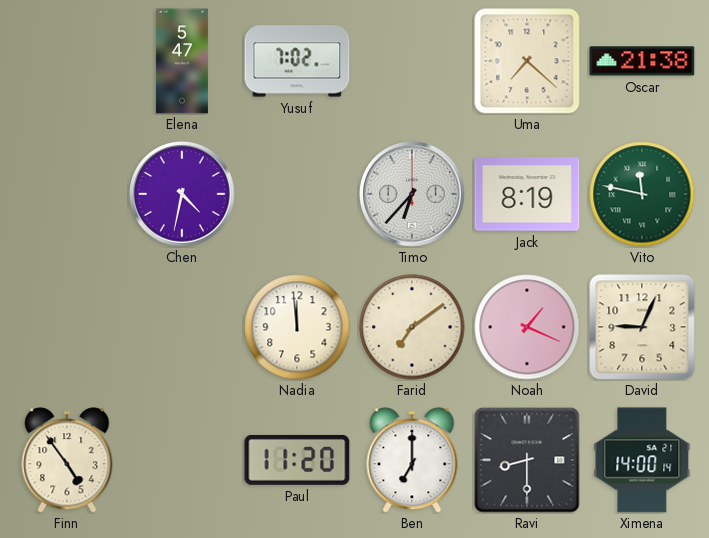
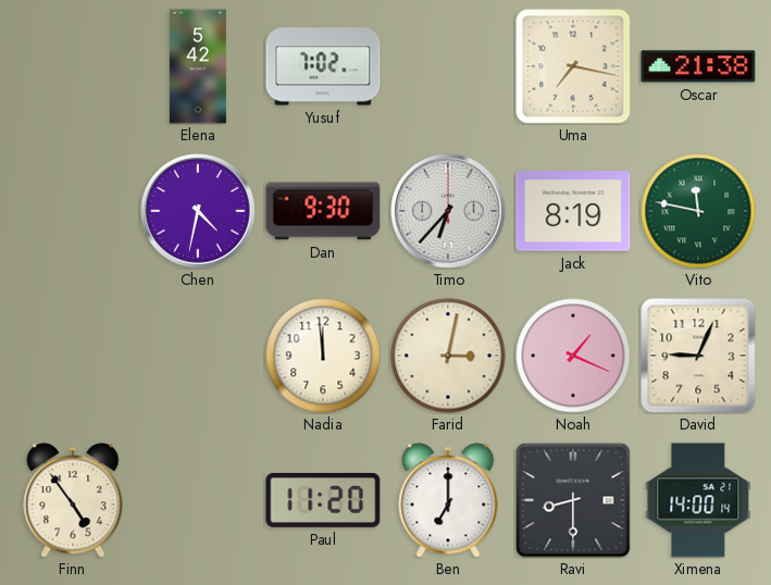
Elena: 5:47 -> 5:42 (198, 66)
Uma: 7:22 -> 7:17 (573, 66)
Dan: none -> 9:30 (323, 211)
Farid: 7:09 -> 3:02 (448, 356)
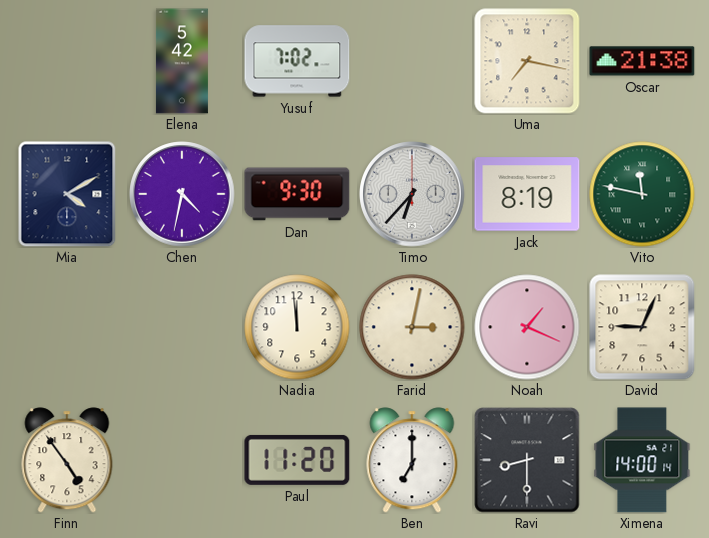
Mia: none -> 4:10 (67, 194)
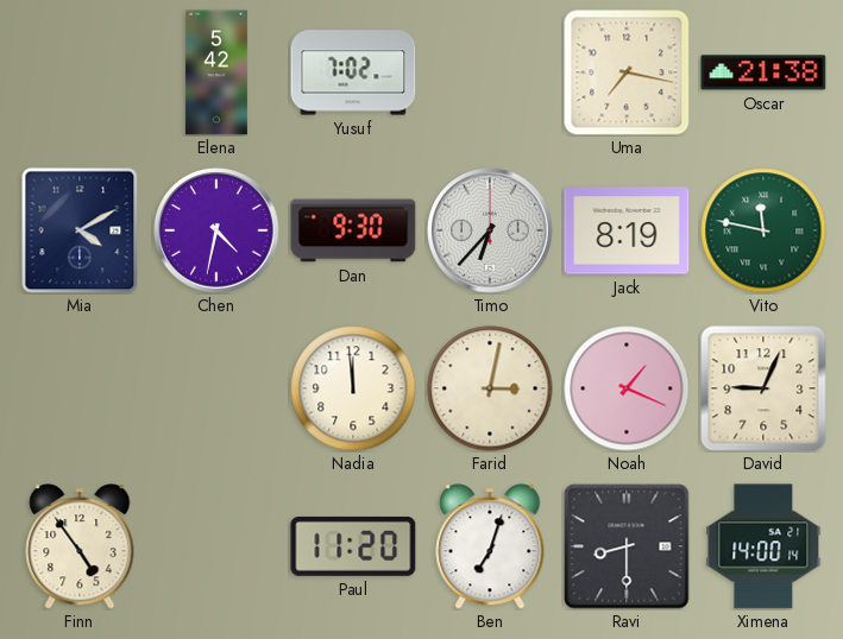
Ben: 7:00 -> 7:03 (490, 546)
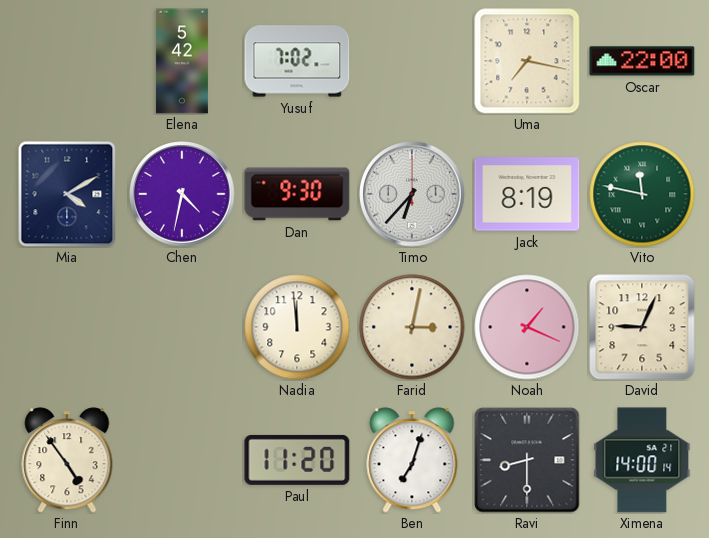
Oscar: 21:38 -> 22:00 (642, 61)
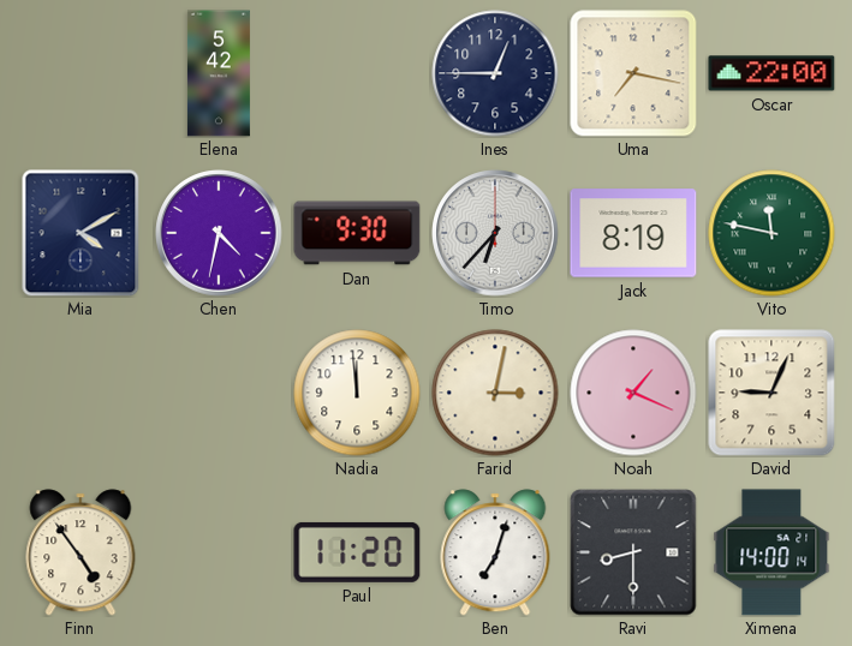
Yusuf: 7:02 -> none (297, 61)
Ines: none -> 12:45 (495, 73)
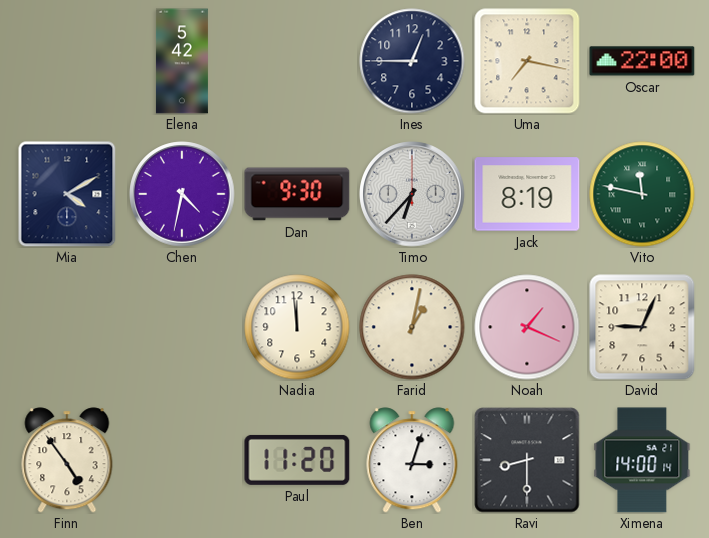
Farid: 3:02 -> 1:02 (412, 327)
Ben: 7:03 -> 3:03 (412, 460)
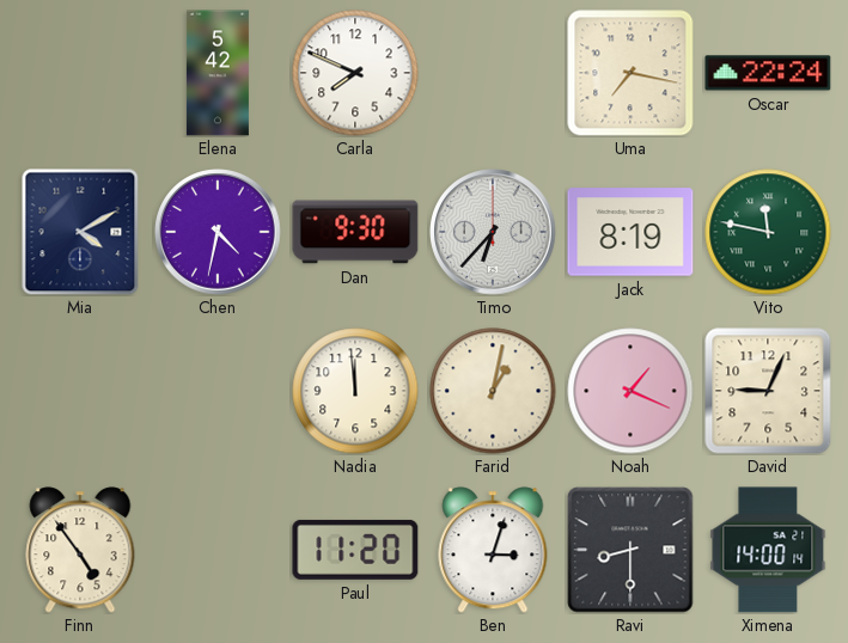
Carla: none -> 7:49 (355, 73)
Ines: 12:45 -> none (412, 61)
Oscar: 22:00 -> 22:24 (768, 73)
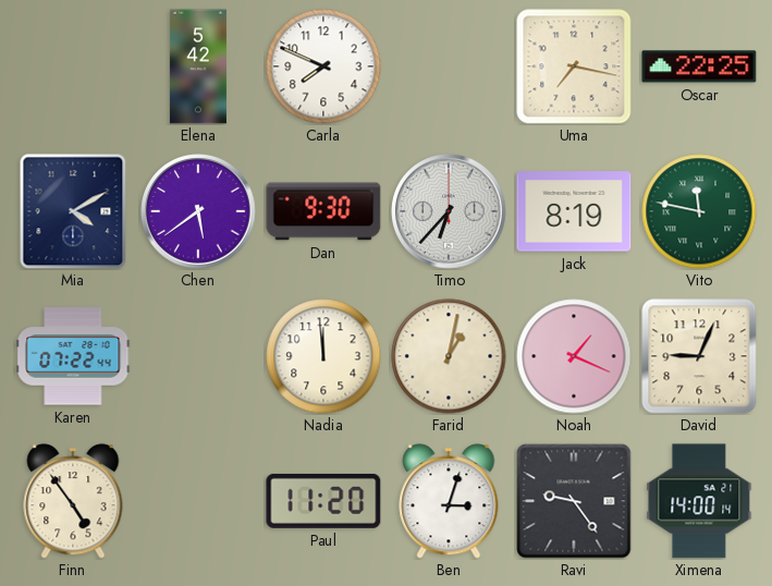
Oscar: 22:24 -> 22:25 (699, 66)
Chen: 4:32 -> 5:39 (198, 211)
Karen: none -> 07:22 (73, 356)
Ravi: 8:30 -> 9:24 (574, 501)
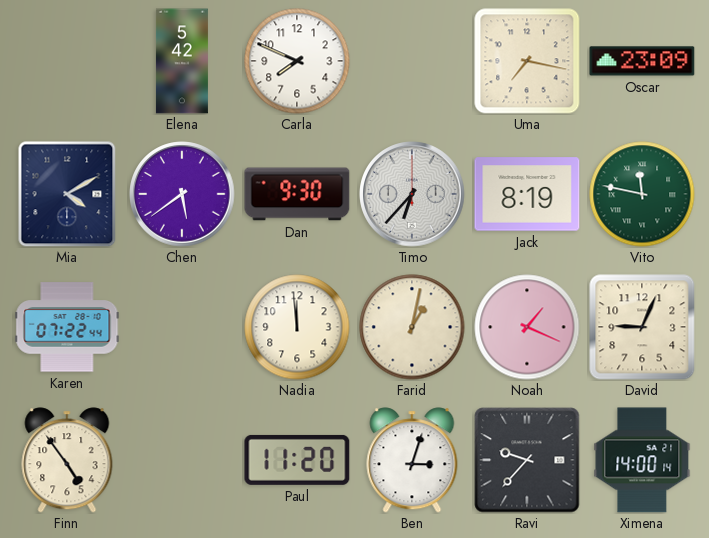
Oscar: 22:25 -> 23:09 (642, 61)
Ravi: 9:24 -> 9:37 (527, 460)
